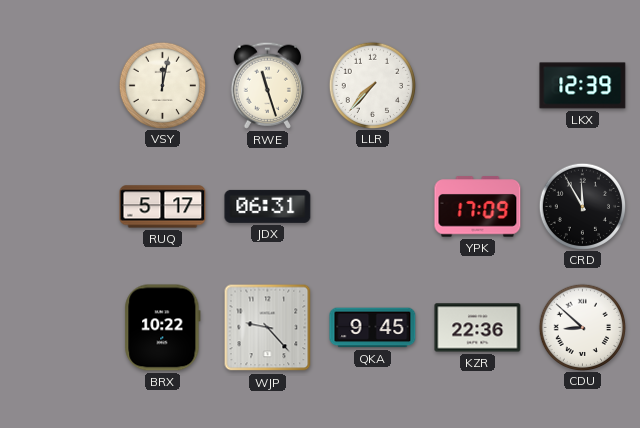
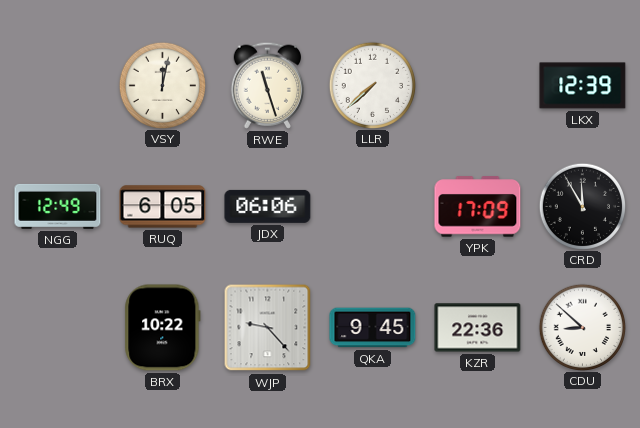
LLR: 7:37 -> 7:38 (372, 85)
NGG: none -> 12:49 (58, 206)
RUQ: 5:17 -> 6:05 (163, 207)
JDX: 06:31 -> 06:06 (268, 206)
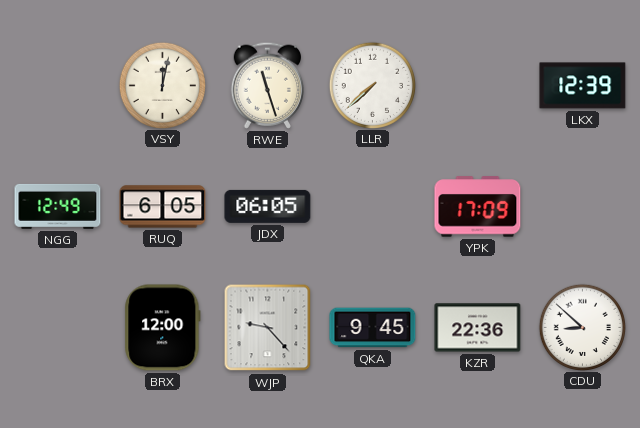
JDX: 06:06 -> 06:05 (268, 206)
CRD: 11:55 -> none (582, 206)
BRX: 10:22 -> 12:00 (163, 328)
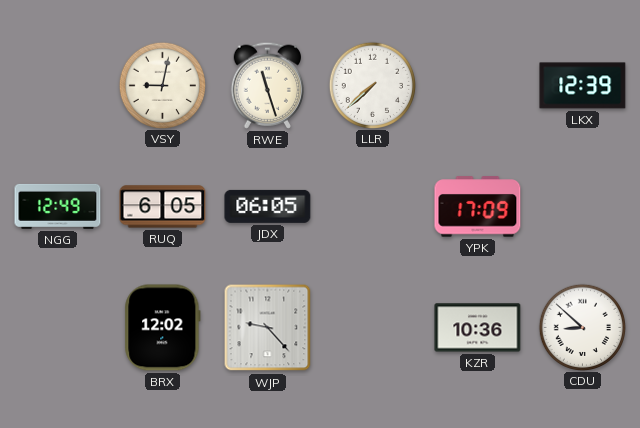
VSY: 12:02 -> 9:02 (162, 85)
BRX: 12:00 -> 12:02 (163, 328)
QKA: 9:45 -> none (373, 328)
KZR: 22:36 -> 10:36 (478, 328)
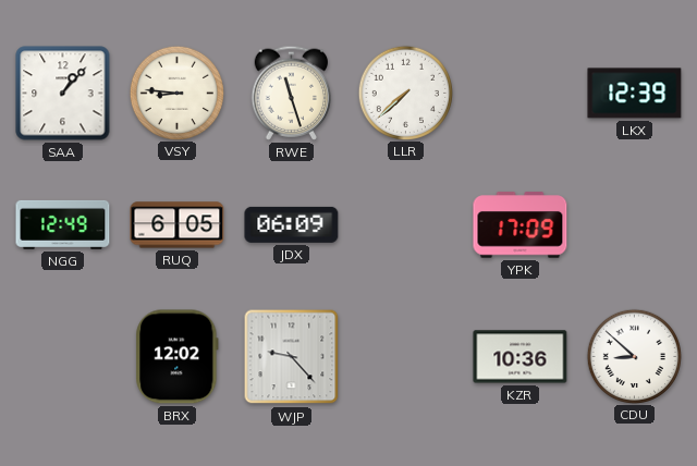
SAA: none -> 1:07 (63, 94)
VSY: 9:02 -> 8:46 (176, 93)
JDX: 06:05 -> 06:09 (292, 224)
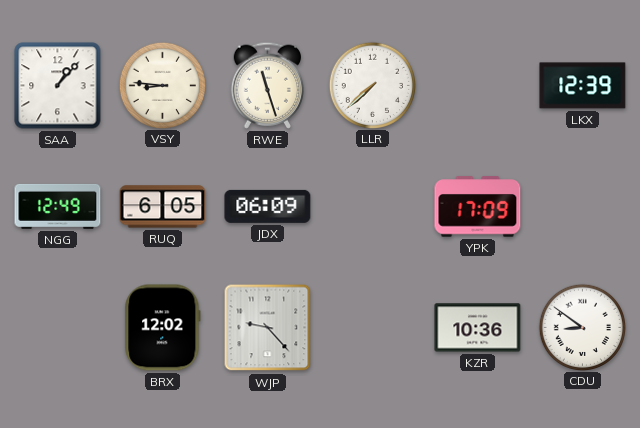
CDU: 8:52 -> 8:51 (582, 327)
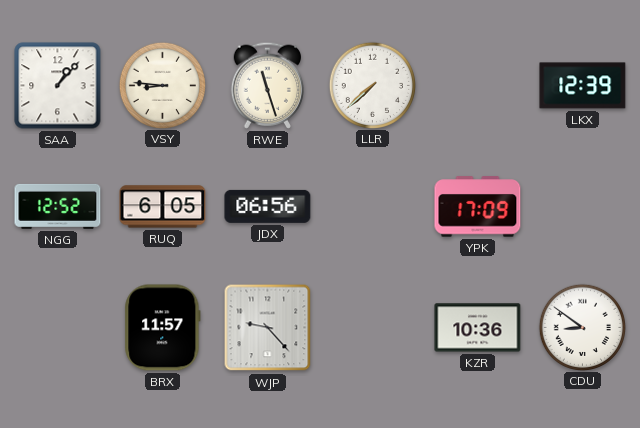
NGG: 12:49 -> 12:52 (58, 206)
JDX: 06:09 -> 06:56 (268, 206)
BRX: 12:02 -> 11:57 (163, 328)
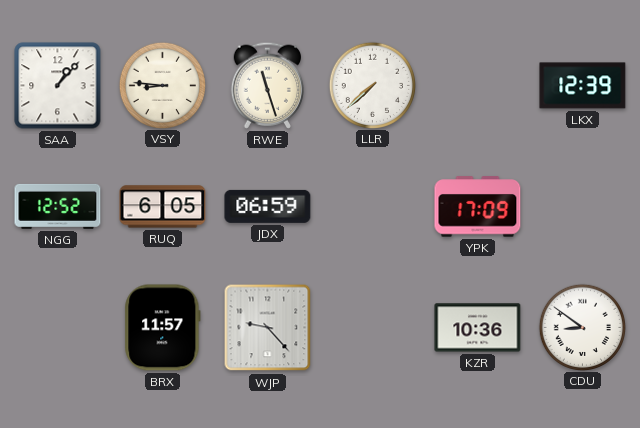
JDX: 06:56 -> 06:59 (268, 206)
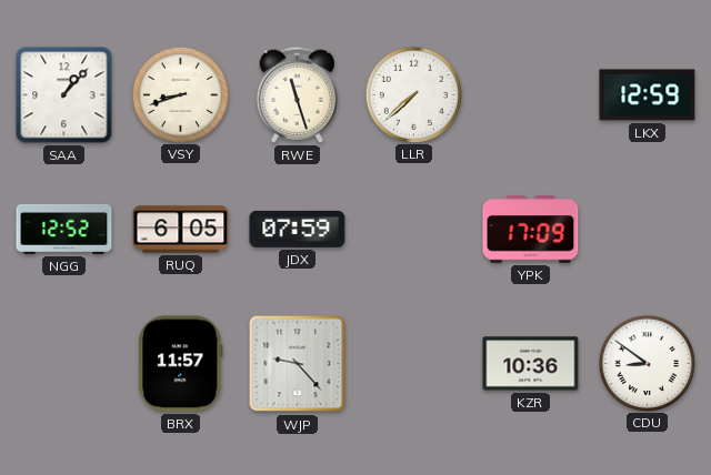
VSY: 8:46 -> 8:42 (180, 94)
LKX: 12:39 -> 12:59 (648, 95)
JDX: 06:59 -> 07:59 (298, 229)
